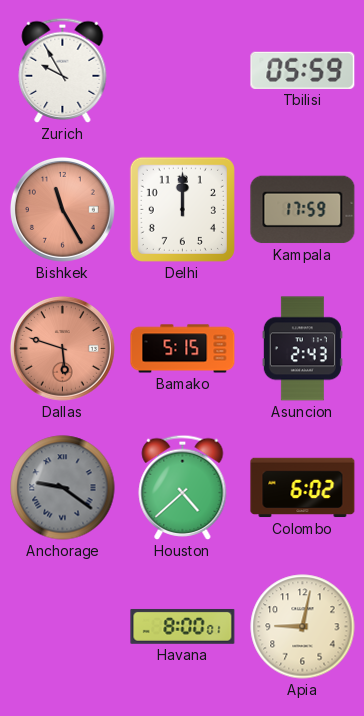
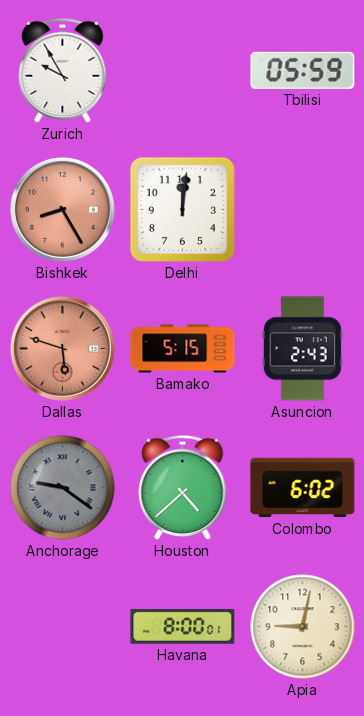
Bishkek: 11:25 -> 8:25 (62, 209)
Delhi: 12:00 -> 12:01 (182, 209)
Kampala: 17:59 -> none (303, 210)
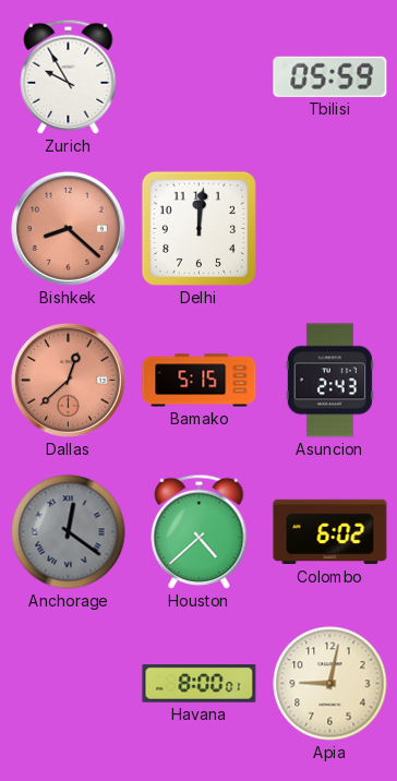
Bishkek: 8:25 -> 8:22 (68, 228)
Dallas: 5:48 -> 12:38 (68, 380)
Anchorage: 9:21 -> 12:21 (69, 532)
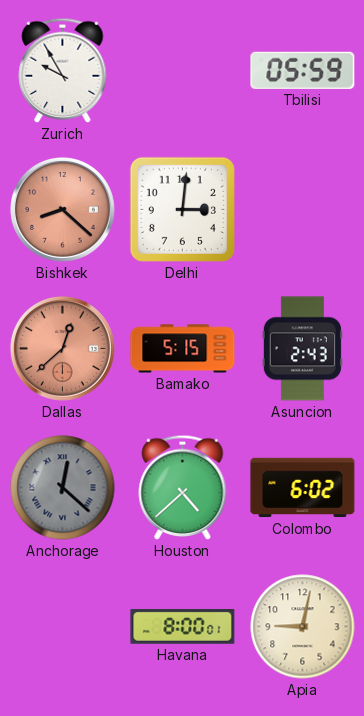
Delhi: 12:01 -> 3:01 (182, 209)
Anchorage: 12:21 -> 12:22 (63, 488)
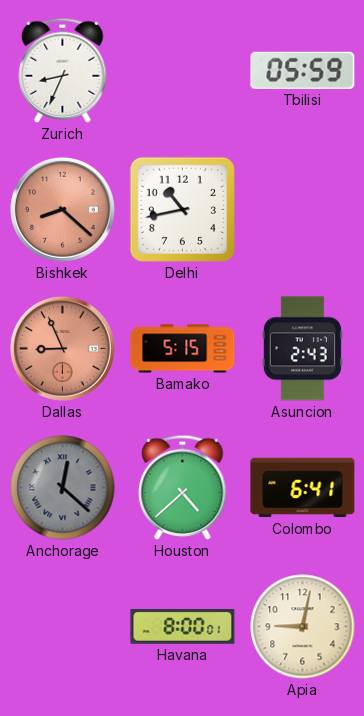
Zurich: 9:55 -> 8:34 (63, 70)
Delhi: 3:01 -> 10:43 (182, 209)
Dallas: 12:38 -> 8:56 (62, 348)
Colombo: 6:02 -> 6:41 (303, 488)
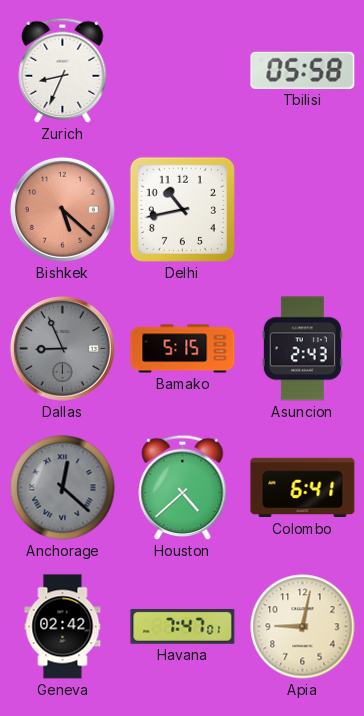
Tbilisi: 05:59 -> 05:58 (303, 70)
Bishkek: 8:22 -> 5:22 (62, 209)
Dallas dial: salmon -> grey (62, 348)
Geneva: none -> 02:42 (63, 627)
Havana: 8:00 -> 7:47 (183, 626)
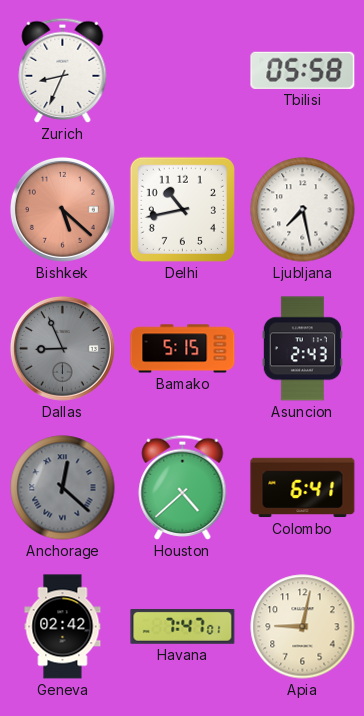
Ljubljana: none -> 7:28 (303, 210)
